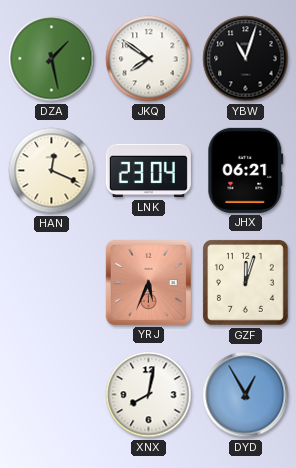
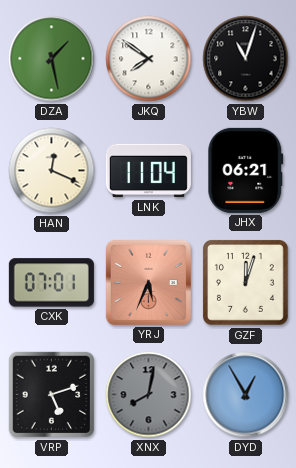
LNK: 23:04 -> 11:04 (148, 171)
CXK: none -> 07:01 (51, 283)
VRP: none -> 5:12 (52, 395)
XNX dial: white -> grey (149, 395)
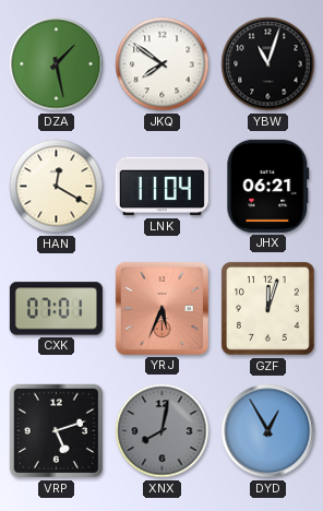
HAN: 12:19 -> 12:20 (57, 187)
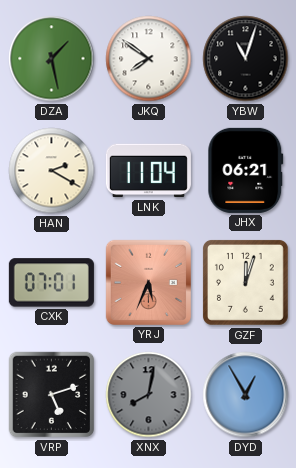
HAN: 12:20 -> 2:20 (52, 171)
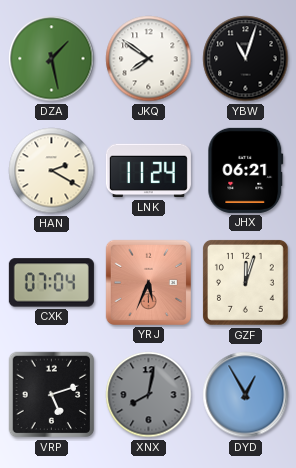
LNK: 11:04 -> 11:24 (148, 171)
CXK: 07:01 -> 07:04 (51, 283)
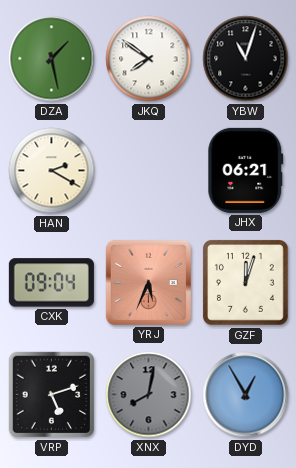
LNK: 11:24 -> none (148, 171)
CXK: 07:04 -> 09:04 (51, 283)
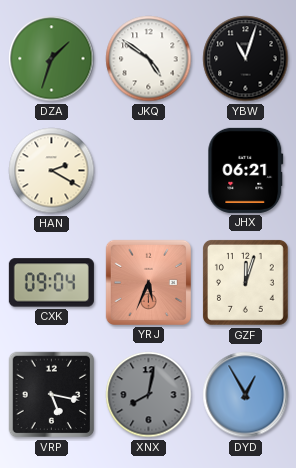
DZA: 1:28 -> 1:33 (52, 59)
JKQ: 7:51 -> 4:51 (149, 59)
VRP: 5:12 -> 5:17 (52, 395)
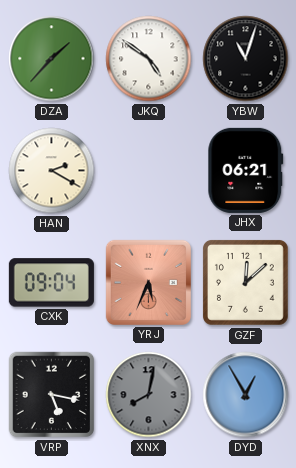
DZA: 1:33 -> 1:37 (52, 59)
GZF: 12:03 -> 12:08 (245, 282)
